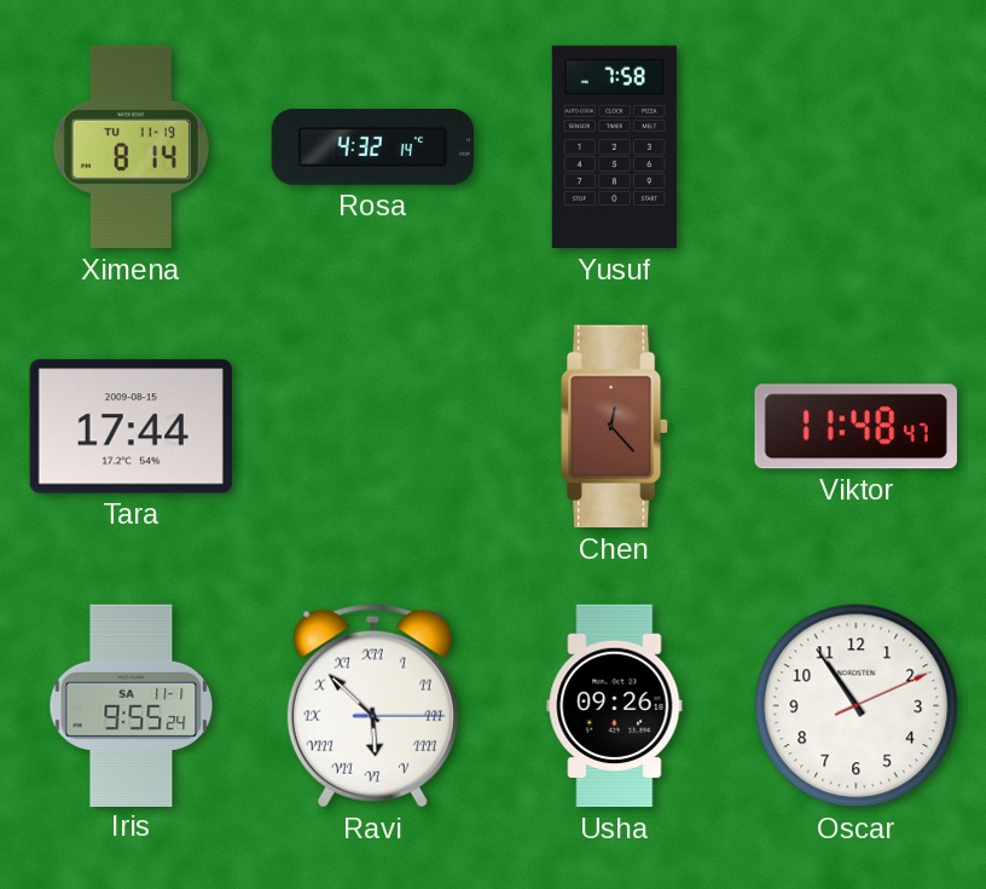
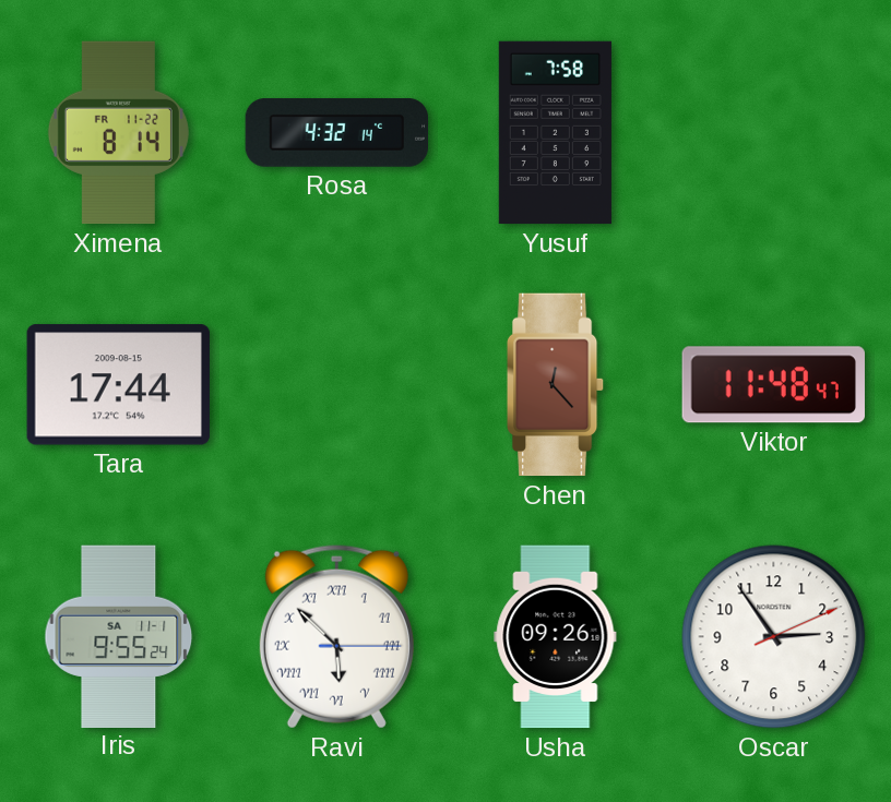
Ximena date: TU 11-19 -> FR 11-22 (118, 133)
Oscar: 10:54 -> 2:54 (774, 637)
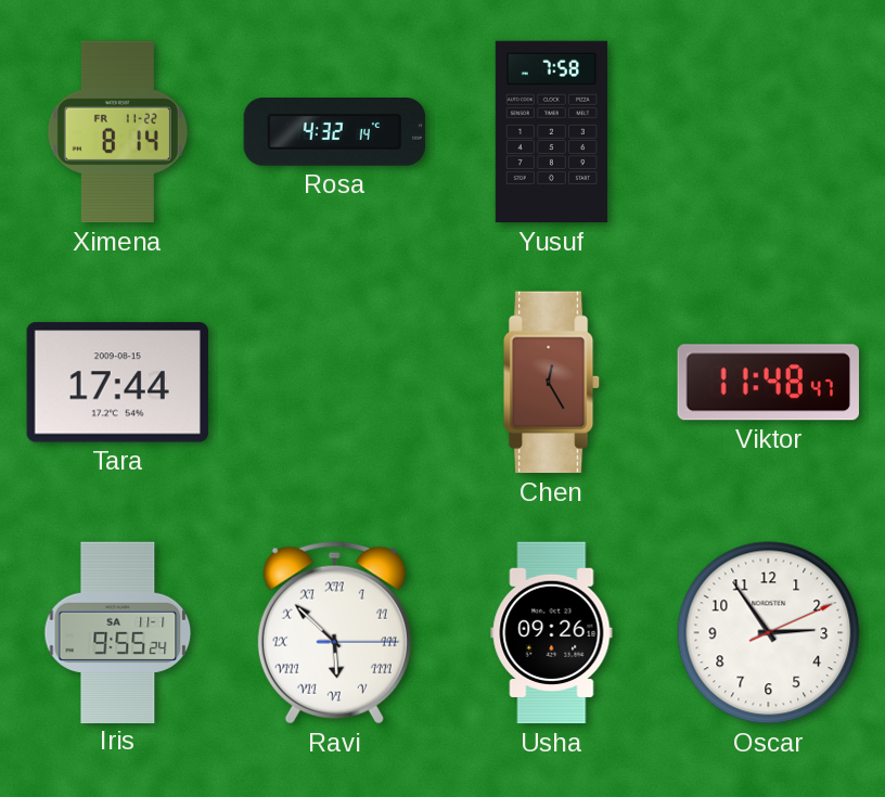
Chen: 12:23 -> 12:25 (552, 383)
